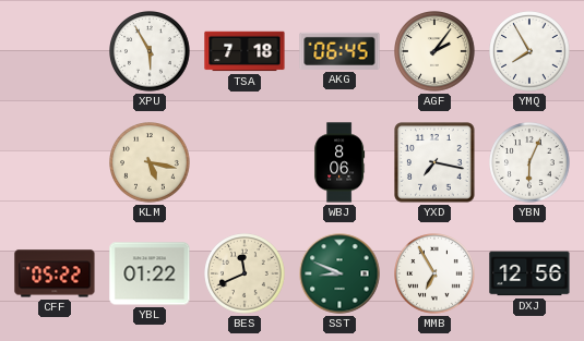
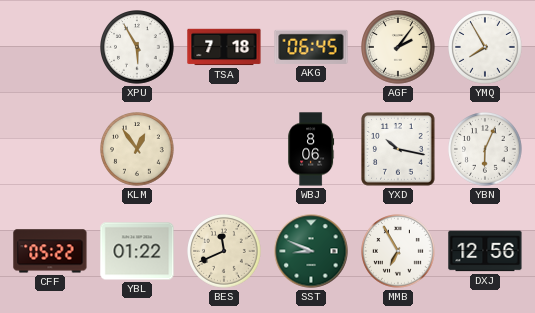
KLM: 5:17 -> 12:54 (138, 150)
YXD: 7:17 -> 10:17 (398, 149)
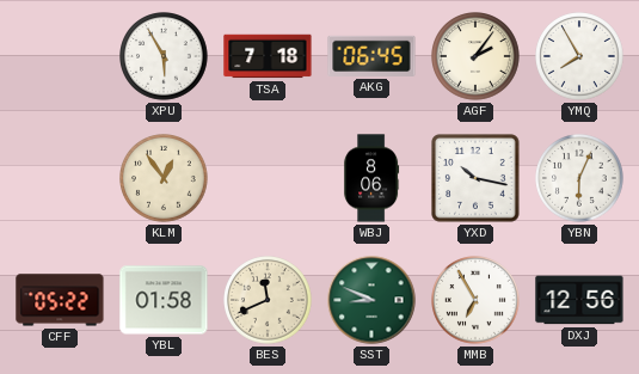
YBL: 01:22 -> 01:58 (164, 300)
